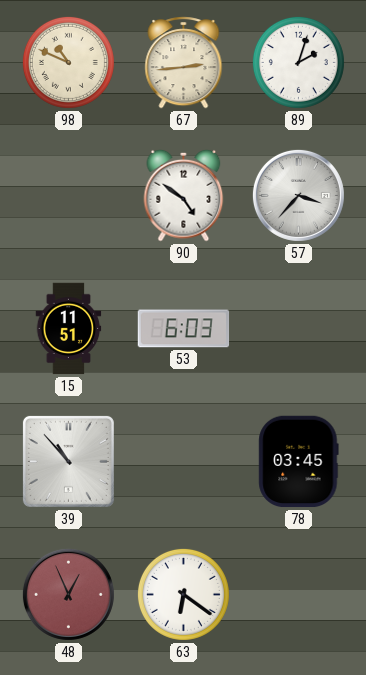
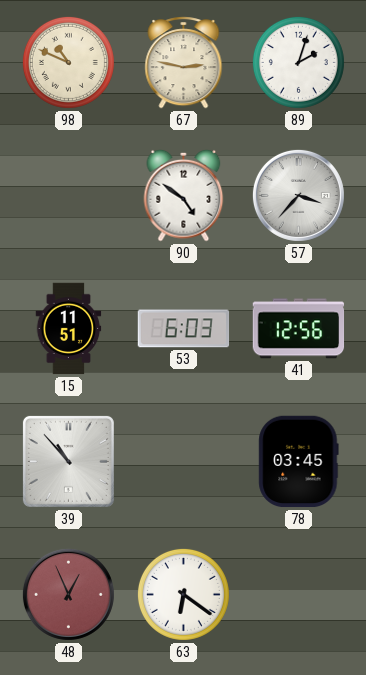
67: 2:44 -> 2:47 (184, 63)
41: none -> 12:56 (299, 329)
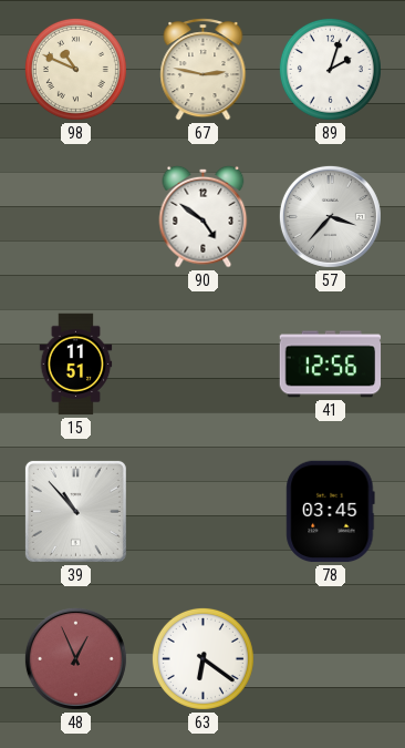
53: 6:03 -> none (184, 329)
